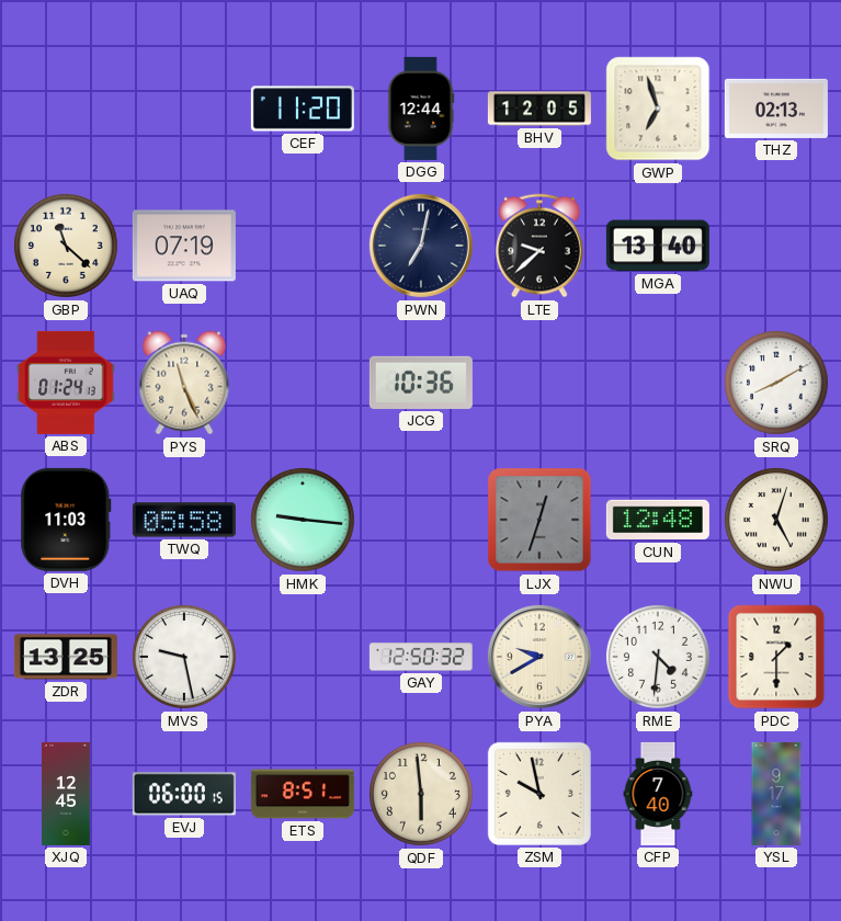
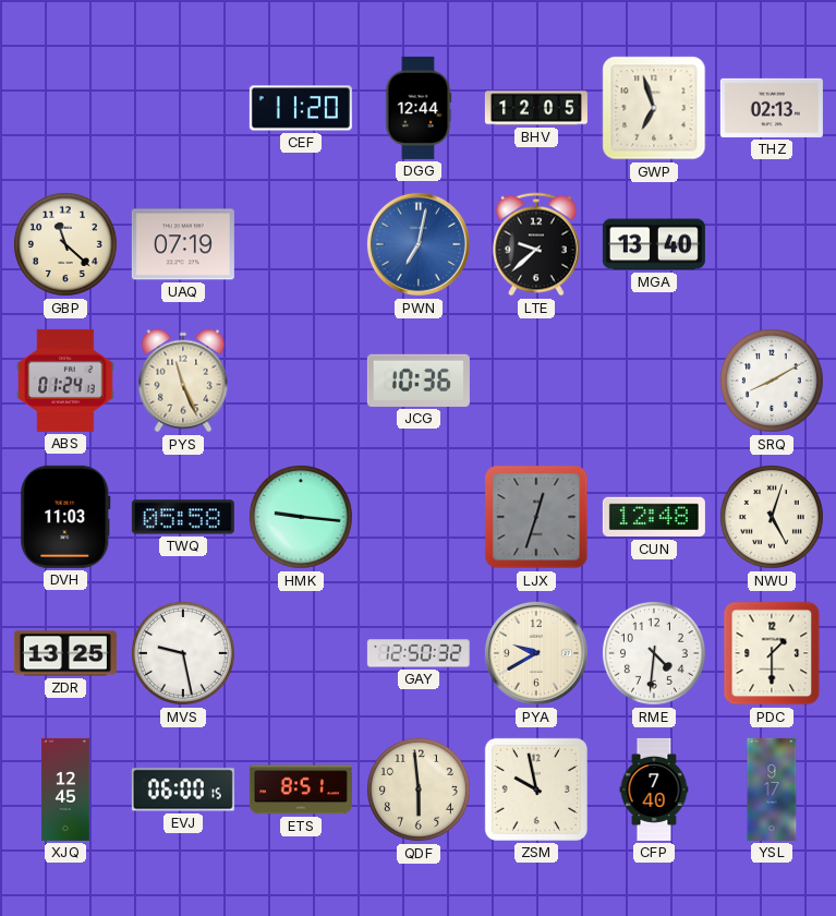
PWN dial: navy -> blue (419, 244)
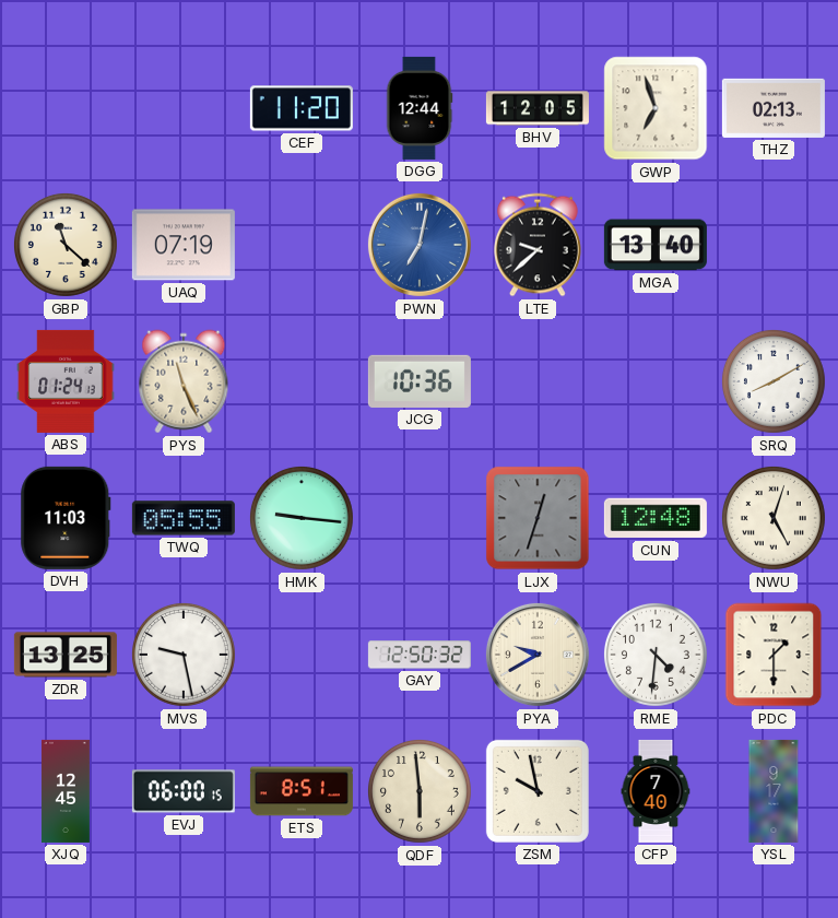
TWQ: 05:58 -> 05:55 (184, 518)
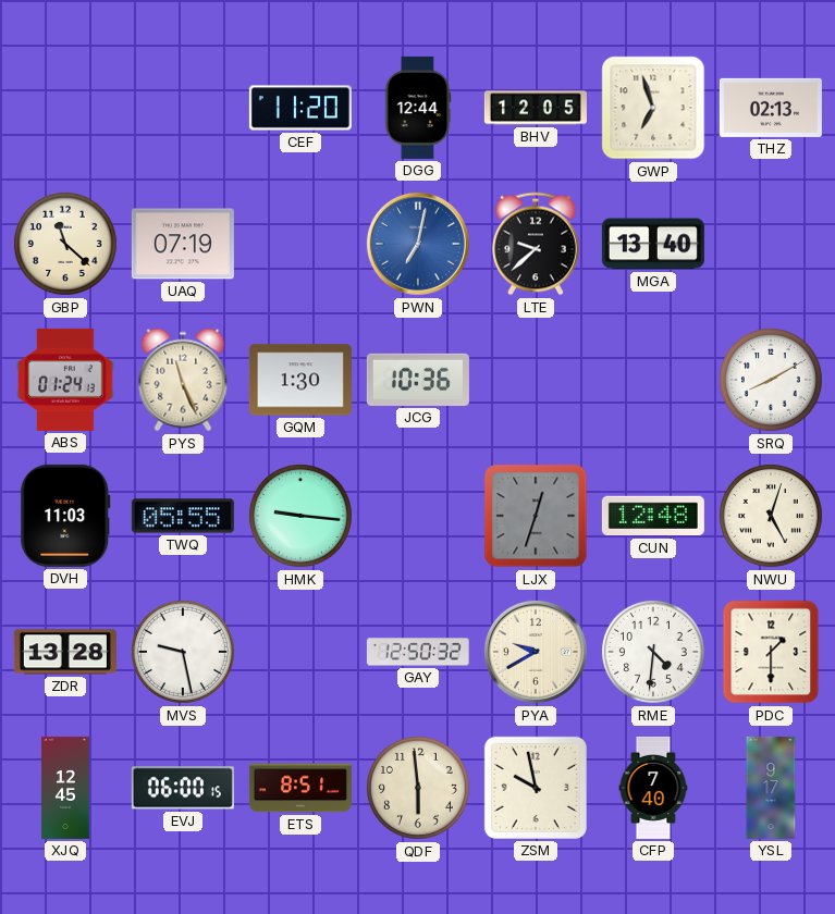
GQM: none -> 1:30 (300, 380)
ZDR: 13:25 -> 13:28 (65, 652)
